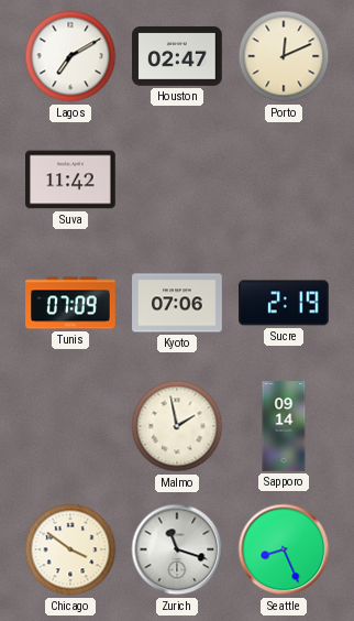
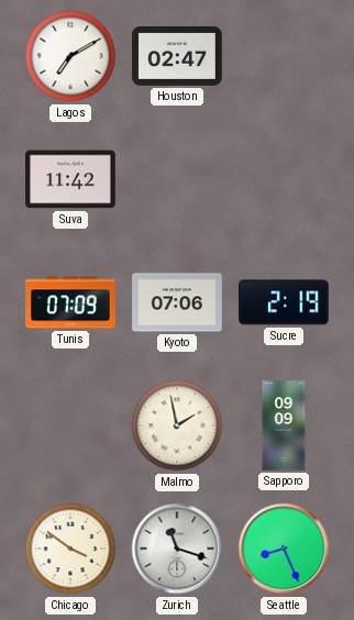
Porto: 12:11 -> none (284, 56)
Sapporo: 09:14 -> 09:09 (284, 425)
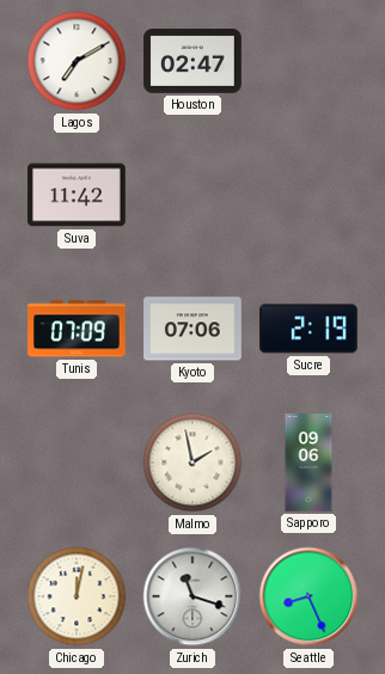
Sapporo: 09:09 -> 09:06 (308, 462)
Chicago: 3:51 -> 12:02 (77, 596)
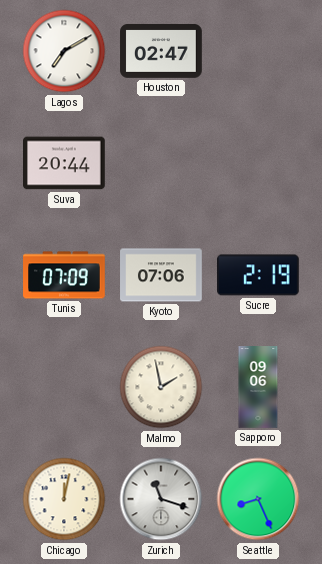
Suva: 11:42 -> 20:44 (65, 163)
